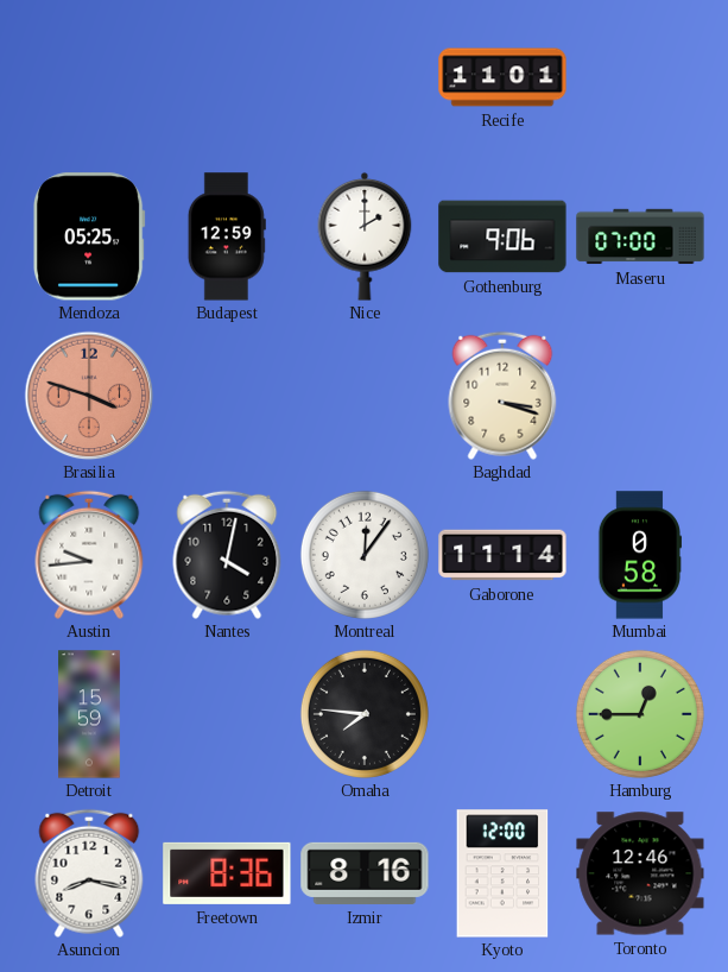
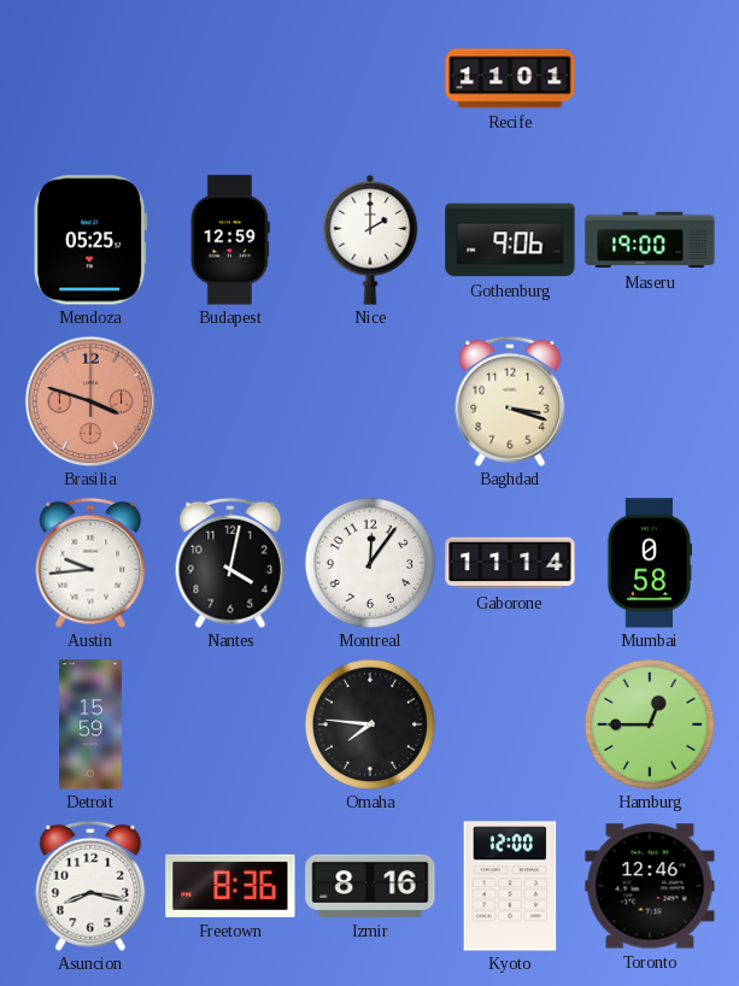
Maseru: 07:00 -> 19:00 (650, 240)
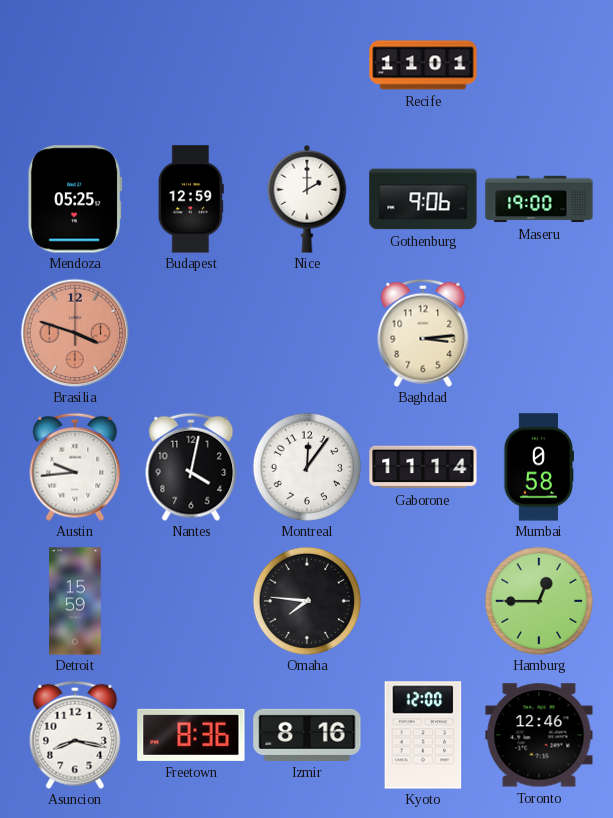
Baghdad: 3:18 -> 3:14 (423, 333)
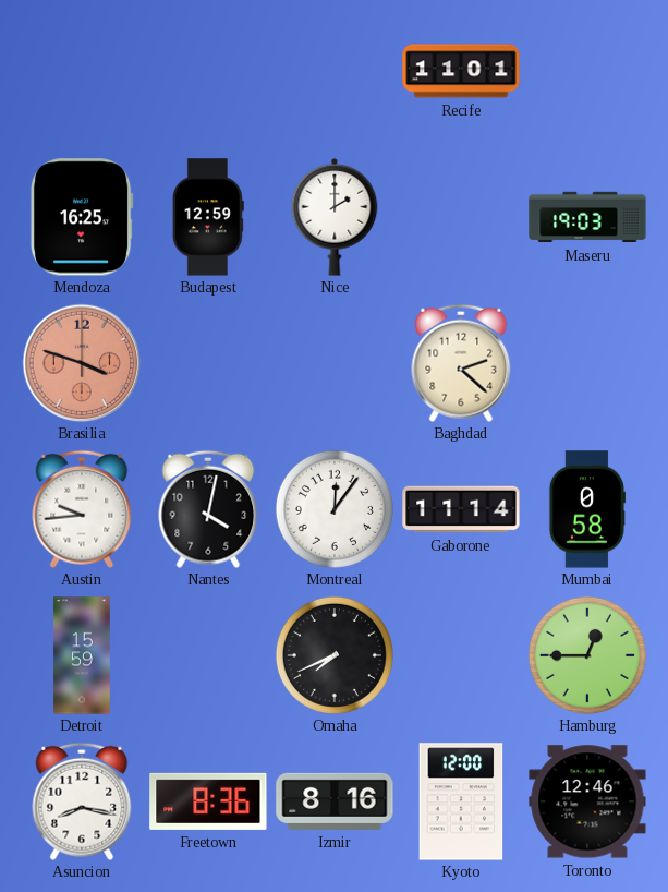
Mendoza: 05:25 -> 16:25 (82, 217)
Gothenburg: 9:06 -> none (423, 199)
Maseru: 19:00 -> 19:03 (587, 217)
Baghdad: 3:14 -> 2:22 (461, 363)
Omaha: 7:46 -> 7:41 (335, 655)
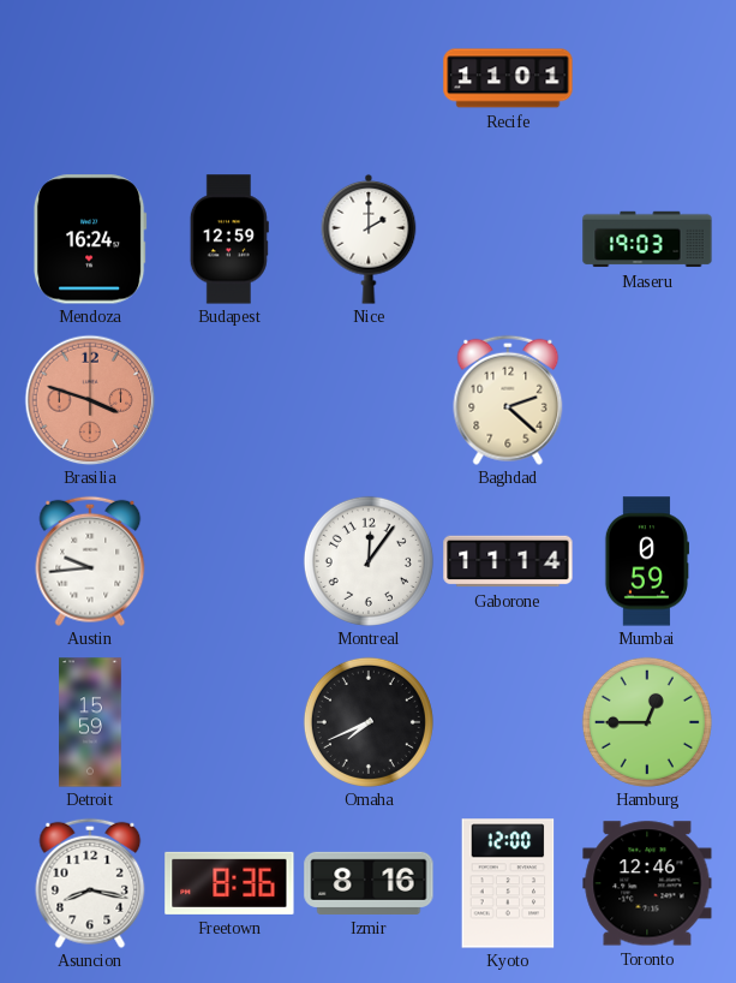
Mendoza: 16:25 -> 16:24 (90, 239)
Nantes: 4:02 -> none (208, 509)
Mumbai: 0:58 -> 0:59 (646, 561)
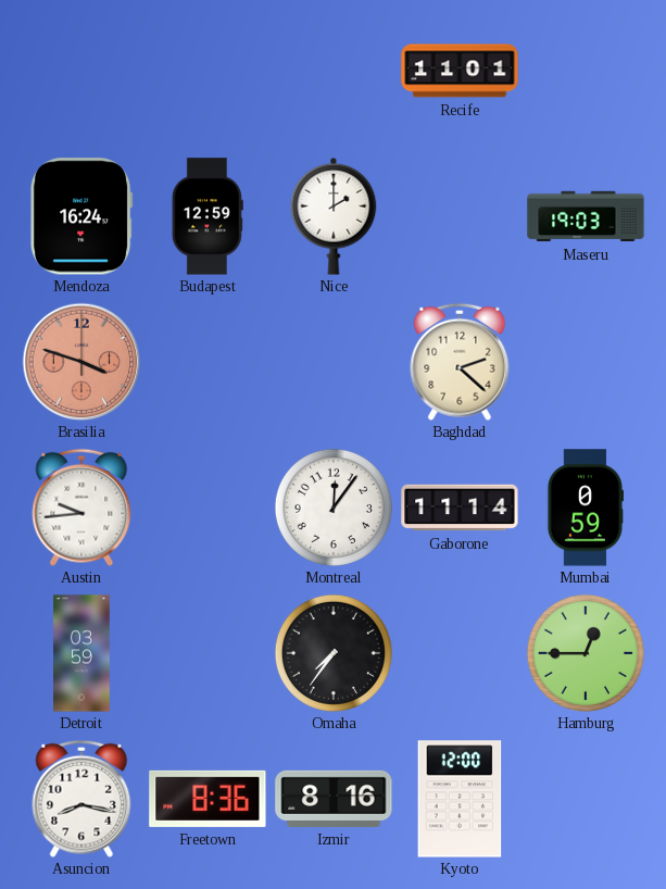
Detroit: 15:59 -> 03:59 (81, 653)
Omaha: 7:41 -> 7:36 (334, 653)
Toronto: 12:46 -> none (647, 883)
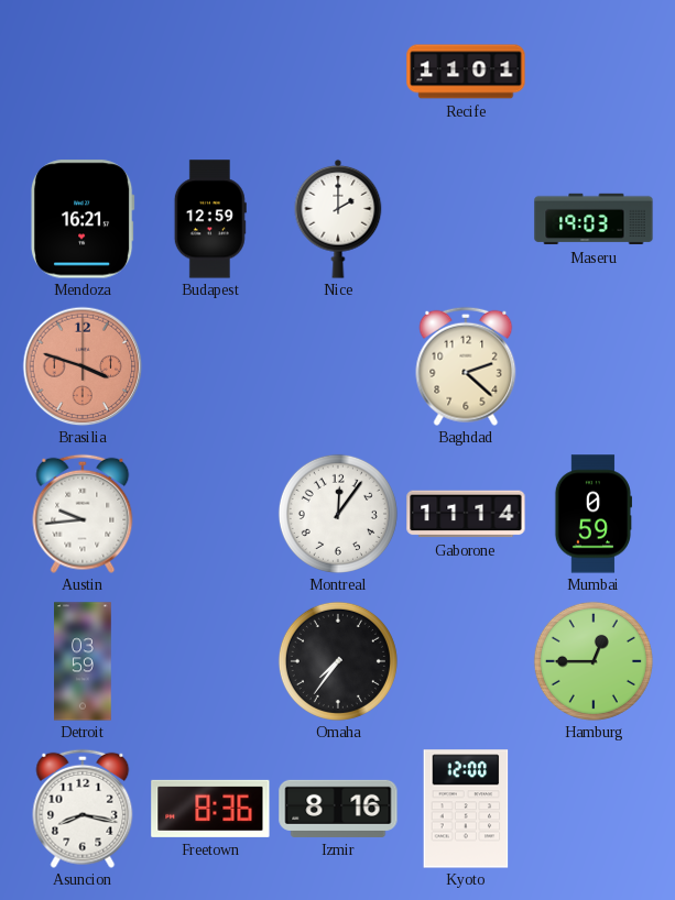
Mendoza: 16:24 -> 16:21 (83, 219)
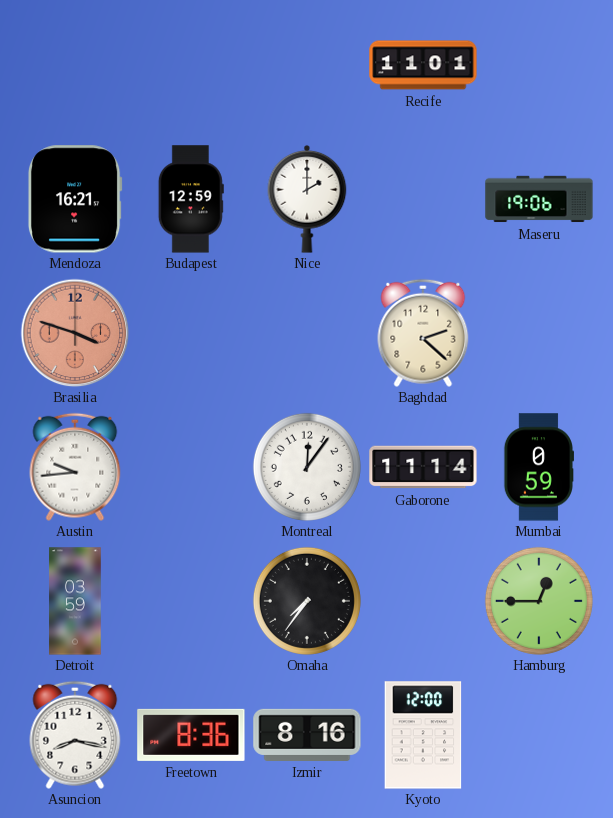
Maseru: 19:03 -> 19:06 (539, 199)
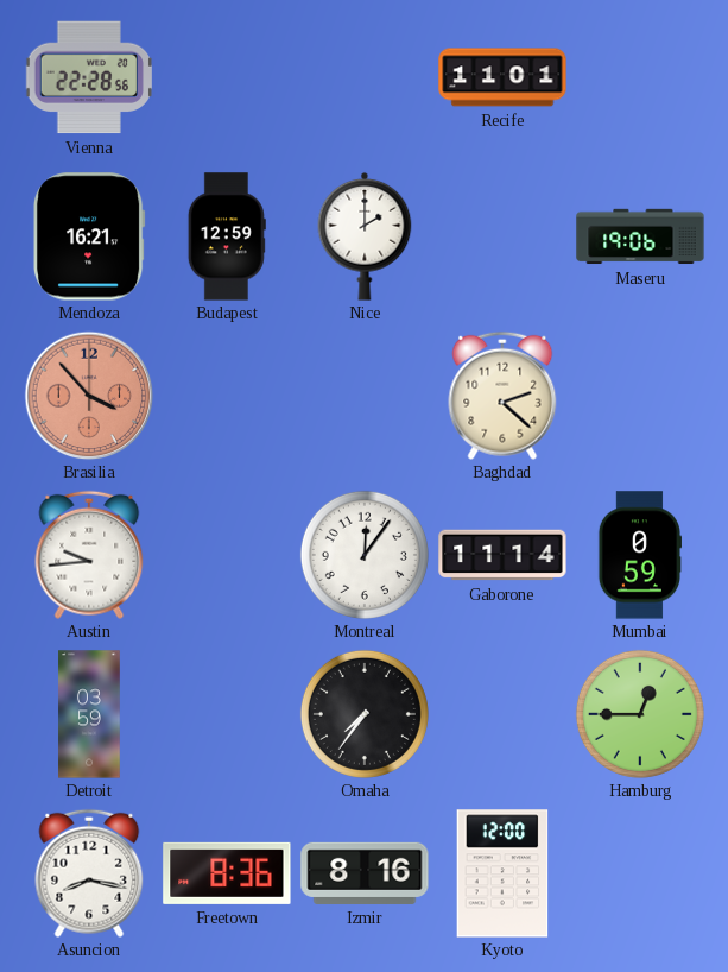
Vienna: none -> 22:28 (88, 77)
Brasilia: 3:48 -> 3:53 (89, 396)
